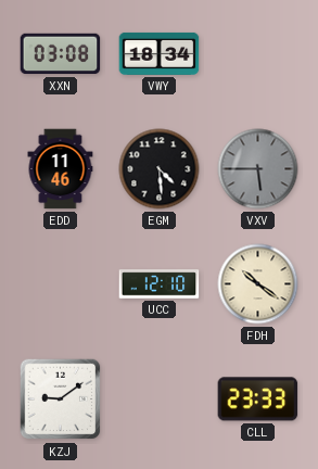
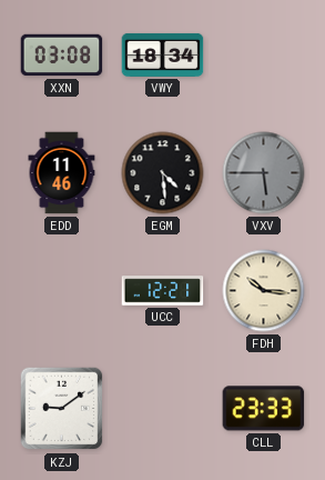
UCC: 12:10 -> 12:21 (163, 291)
FDH: 10:21 -> 10:16 (264, 291)
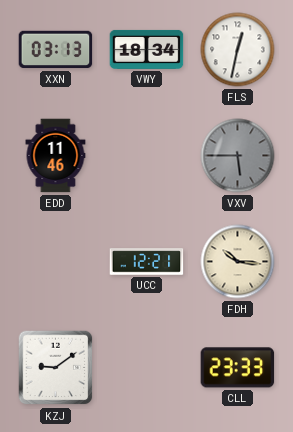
XXN: 03:08 -> 03:13 (56, 50)
FLS: none -> 12:32 (238, 50)
EGM: 4:29 -> none (163, 173)
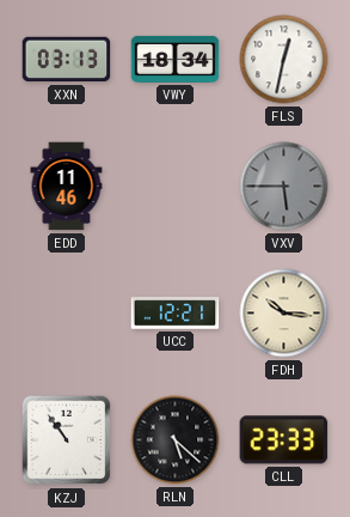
KZJ: 9:09 -> 10:54 (67, 440)
RLN: none -> 5:22 (176, 440)
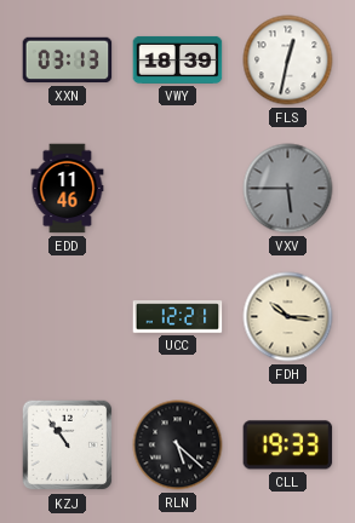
VWY: 18:34 -> 18:39 (178, 59)
CLL: 23:33 -> 19:33 (288, 446)
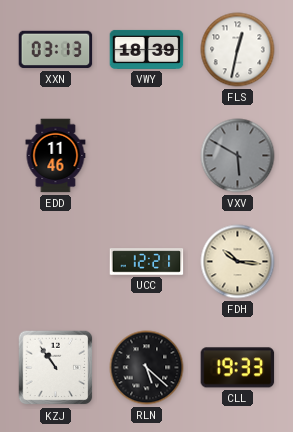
VXV: 5:45 -> 5:50 (238, 156)
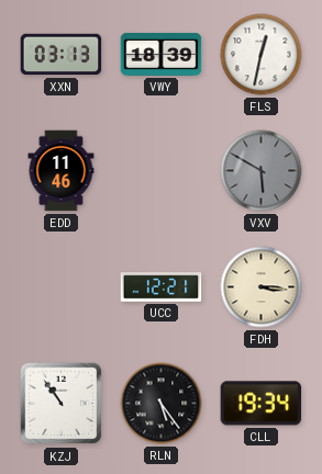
FDH: 10:16 -> 3:16 (262, 287)
RLN: 5:22 -> 5:24 (162, 404)
CLL: 19:33 -> 19:34 (262, 404)
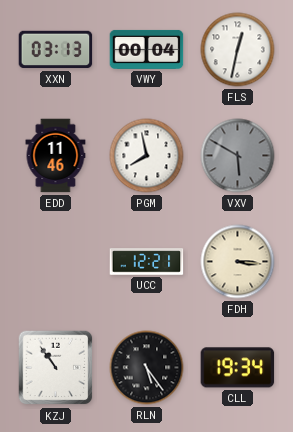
VWY: 18:39 -> 00:04 (147, 49)
PGM: none -> 7:58 (147, 156)
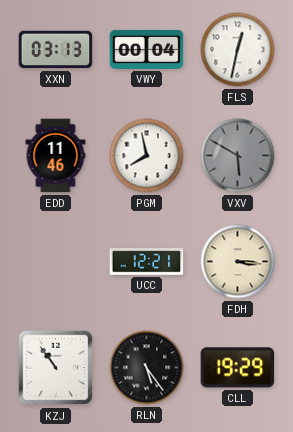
CLL: 19:34 -> 19:29 (238, 368)
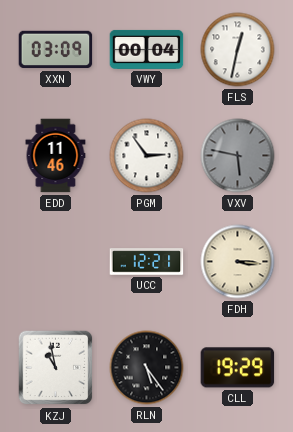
XXN: 03:13 -> 03:09 (56, 50)
PGM: 7:58 -> 2:54 (147, 156)
VXV: 5:50 -> 5:47 (238, 156)
KZJ: 10:54 -> 10:58 (56, 368)
